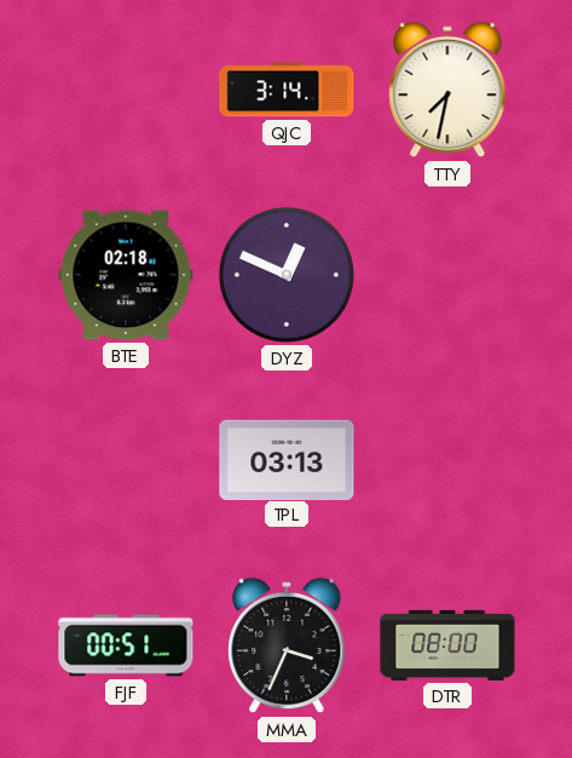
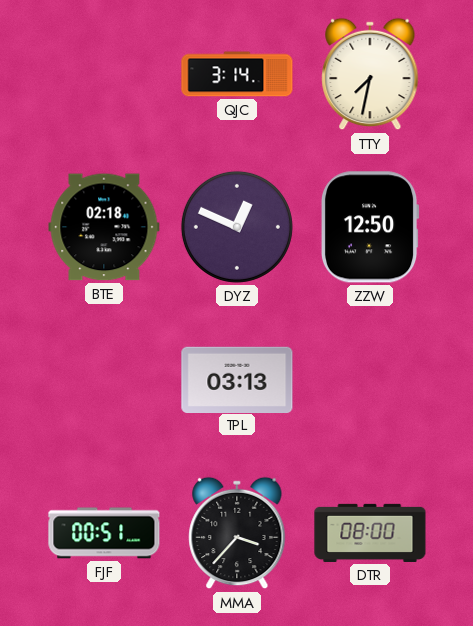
ZZW: none -> 12:50 (370, 227)
MMA: 3:34 -> 3:37 (237, 533)
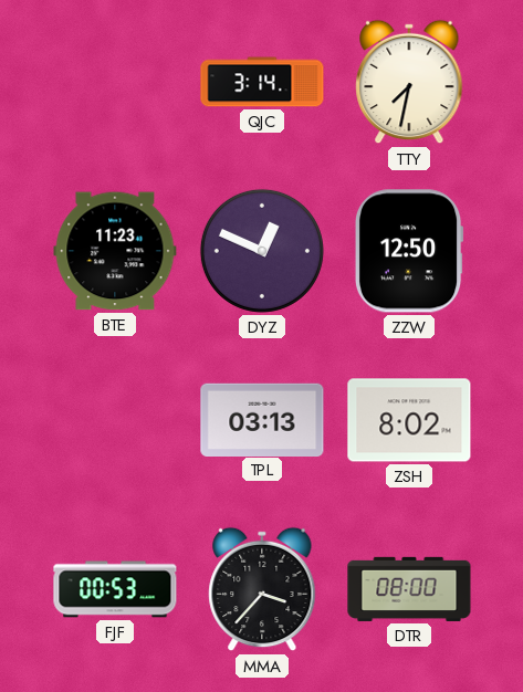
BTE: 02:18 -> 11:23 (115, 251)
ZSH: none -> 8:02 (409, 420)
FJF: 00:51 -> 00:53 (115, 589)
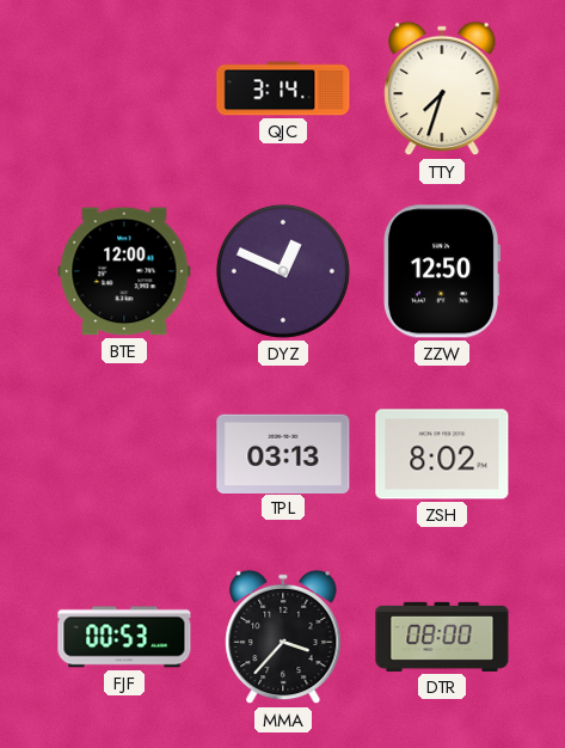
TTY: 7:32 -> 7:33 (442, 88)
BTE: 11:23 -> 12:00 (124, 271)
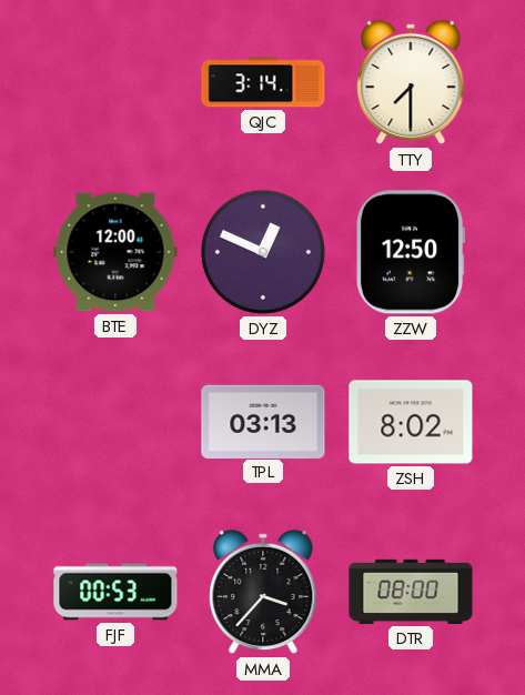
TTY: 7:33 -> 7:30 (411, 82)
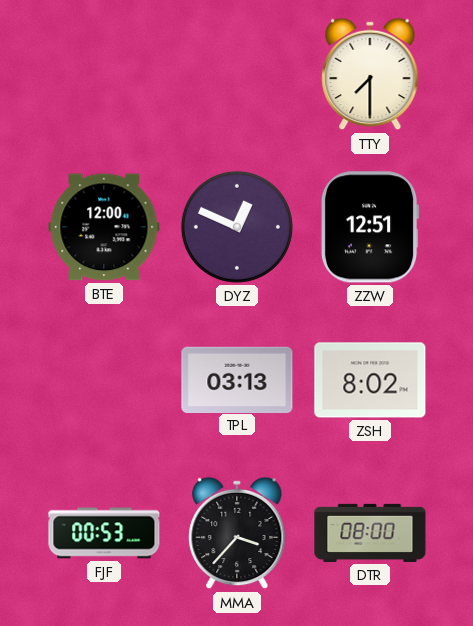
QJC: 3:14 -> none (263, 82)
ZZW: 12:50 -> 12:51 (370, 227)
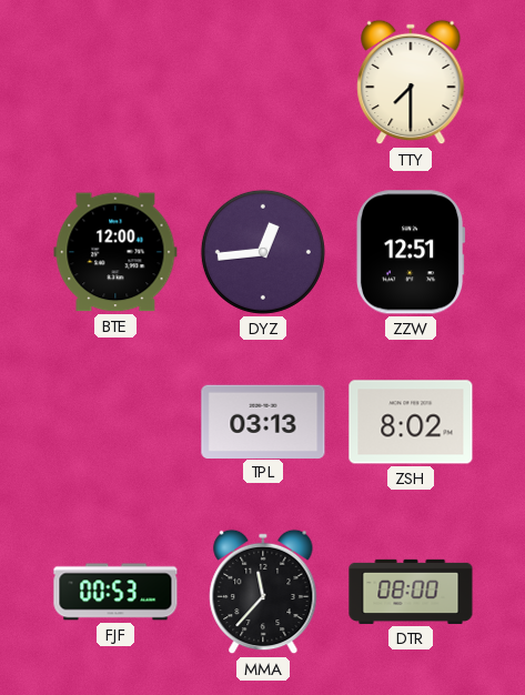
DYZ: 12:49 -> 12:44 (263, 252)
MMA: 3:37 -> 11:37 (263, 592)
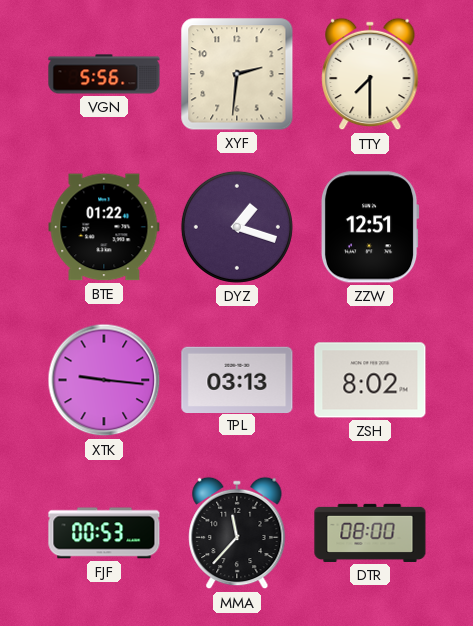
VGN: none -> 5:56 (104, 74)
XYF: none -> 2:31 (237, 74)
BTE: 12:00 -> 01:22 (104, 227)
DYZ: 12:44 -> 1:18 (237, 227)
XTK: none -> 9:16 (104, 380)
